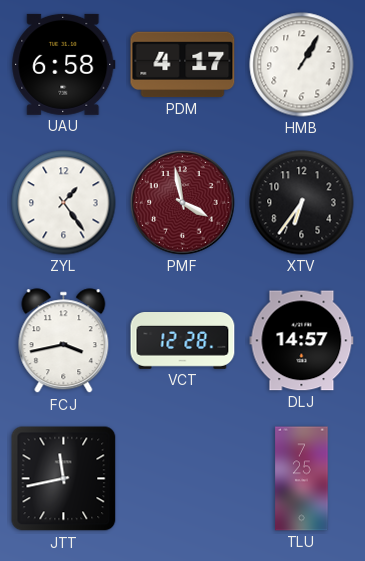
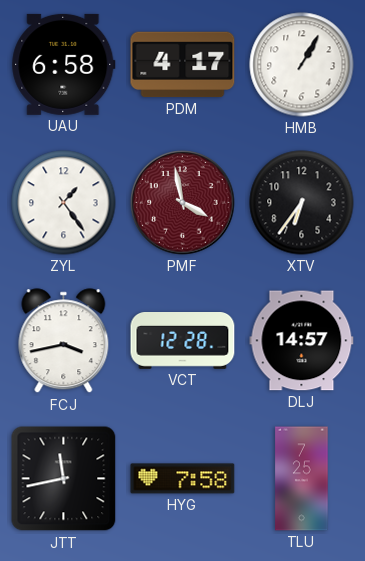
HYG: none -> 7:58 (183, 479)
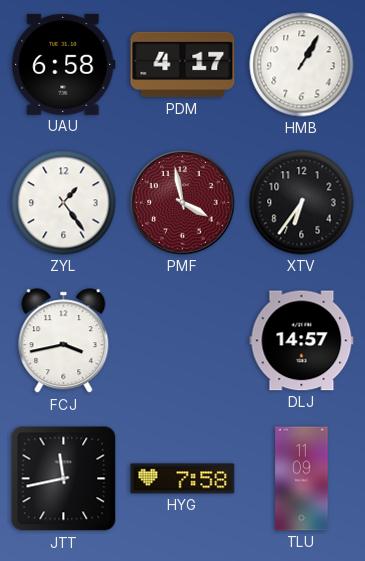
VCT: 12:28 -> none (183, 341)
TLU: 7:25 -> 11:09 (302, 479)
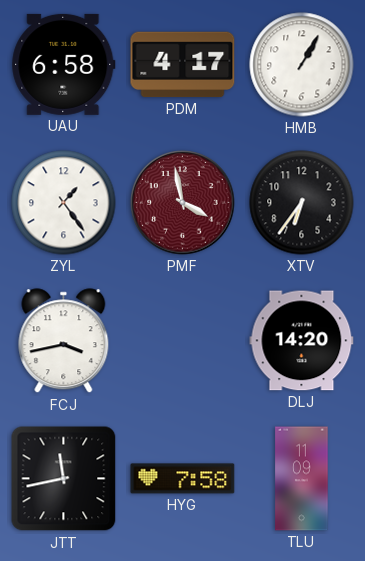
DLJ: 14:57 -> 14:20 (302, 341)
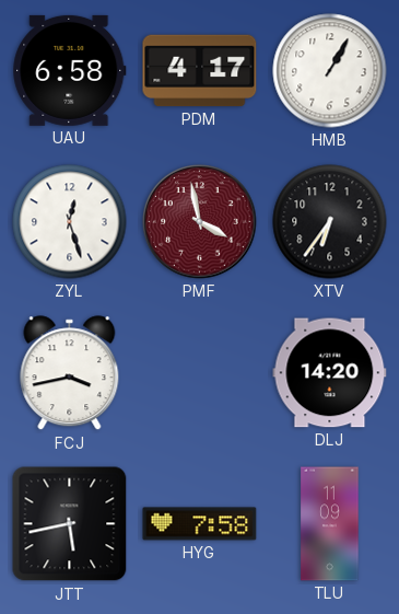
ZYL: 1:24 -> 12:27 (70, 222)
JTT: 11:43 -> 5:43 (70, 524)
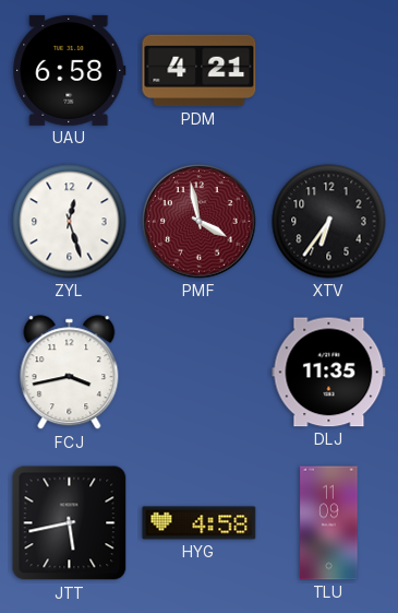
PDM: 4:17 -> 4:21 (200, 71)
HMB: 1:05 -> none (330, 71)
DLJ: 14:20 -> 11:35 (329, 373)
HYG: 7:58 -> 4:58 (200, 523)
